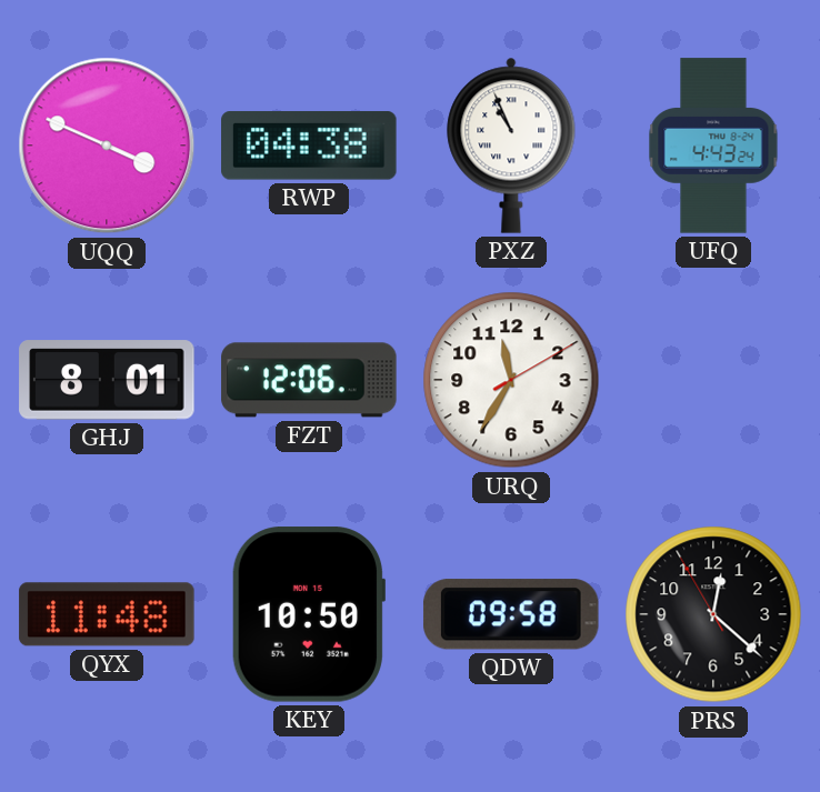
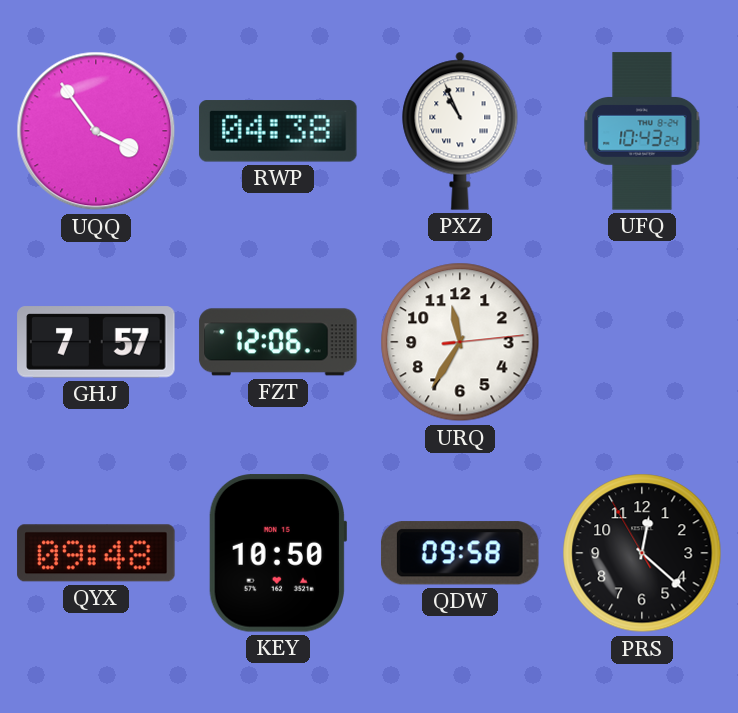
UQQ: 3:49 -> 3:54 (96, 131)
UFQ: 4:43 -> 10:43 (642, 131)
GHJ: 8:01 -> 7:57 (96, 342)
URQ: 11:35:10 -> 11:35:14 (460, 342)
QYX: 11:48 -> 09:48 (96, 553)
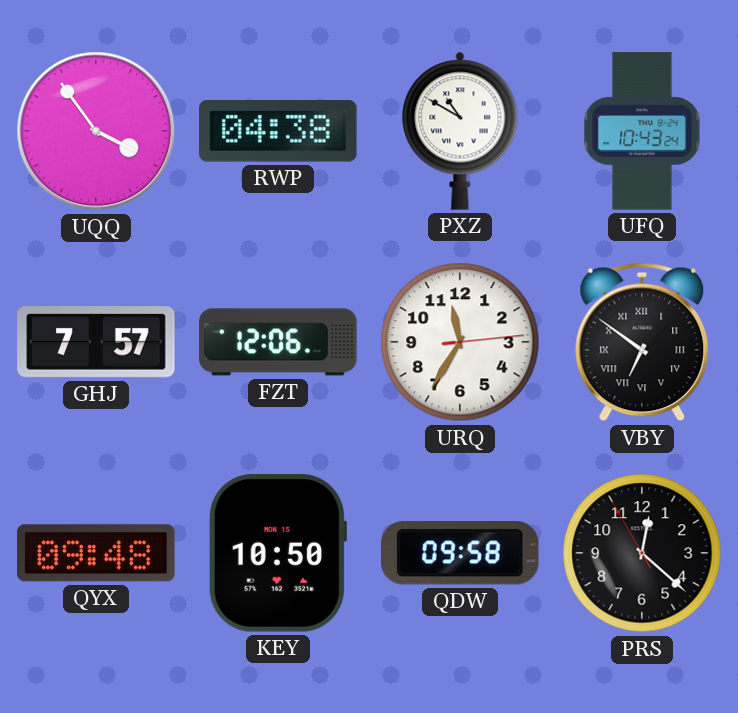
PXZ: 10:56 -> 10:50 (460, 131)
VBY: none -> 6:51 (642, 342)
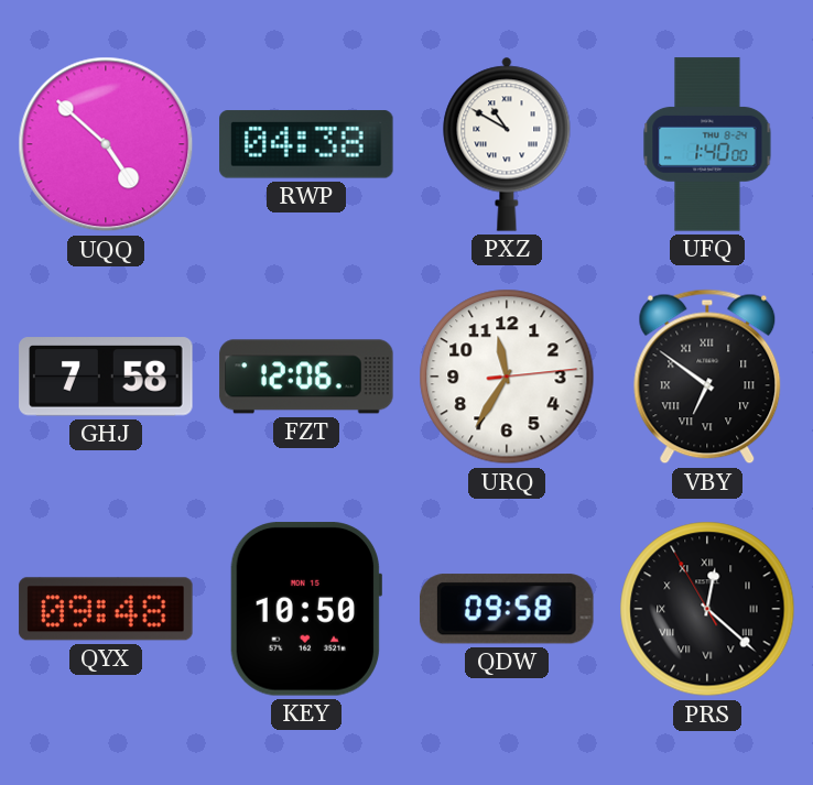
UQQ: 3:54 -> 4:52 (106, 144)
UFQ: 10:43 -> 1:40 (707, 144)
GHJ: 7:57 -> 7:58 (106, 377)
PRS numerals: Arabic -> Roman (707, 609)
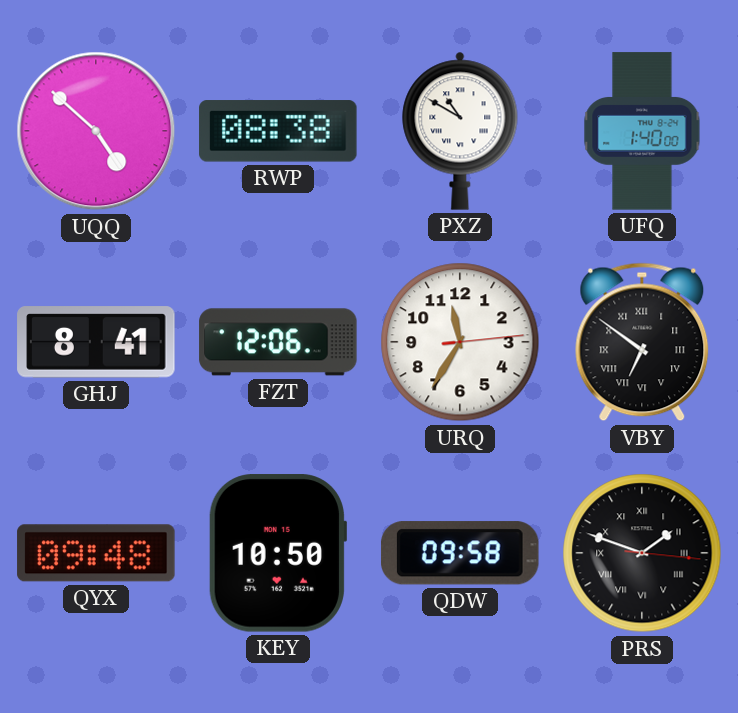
RWP: 04:38 -> 08:38 (278, 131)
GHJ: 7:58 -> 8:41 (96, 342)
PRS: 12:21 -> 1:48 (642, 553)
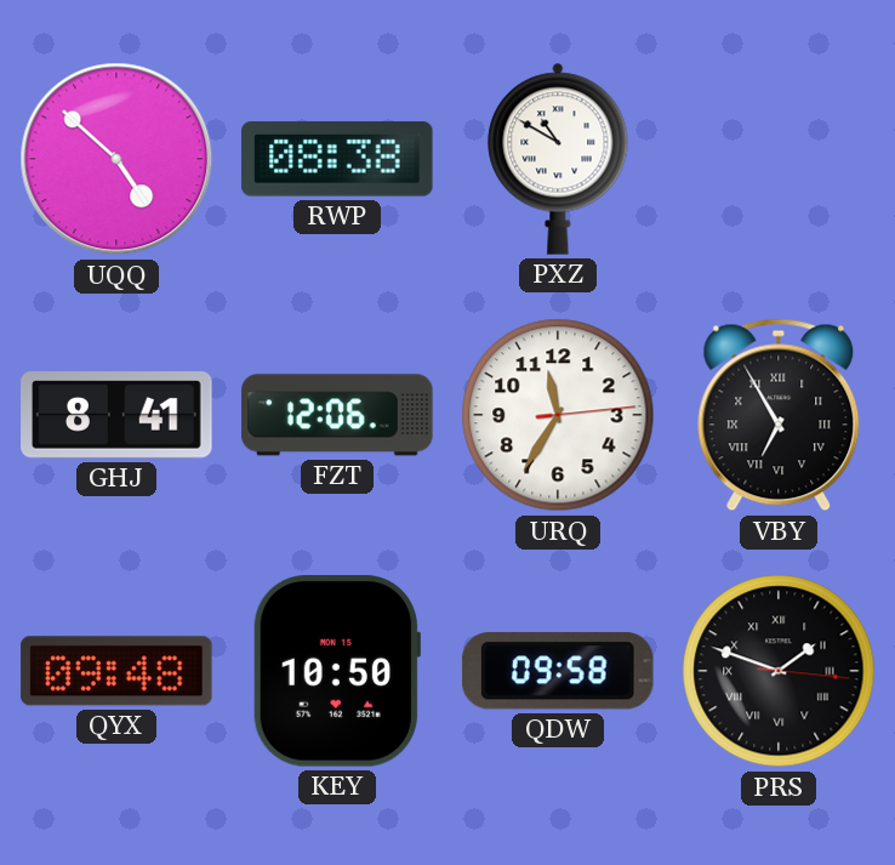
UFQ: 1:40 -> none (642, 131)
VBY: 6:51 -> 6:55 (779, 415)
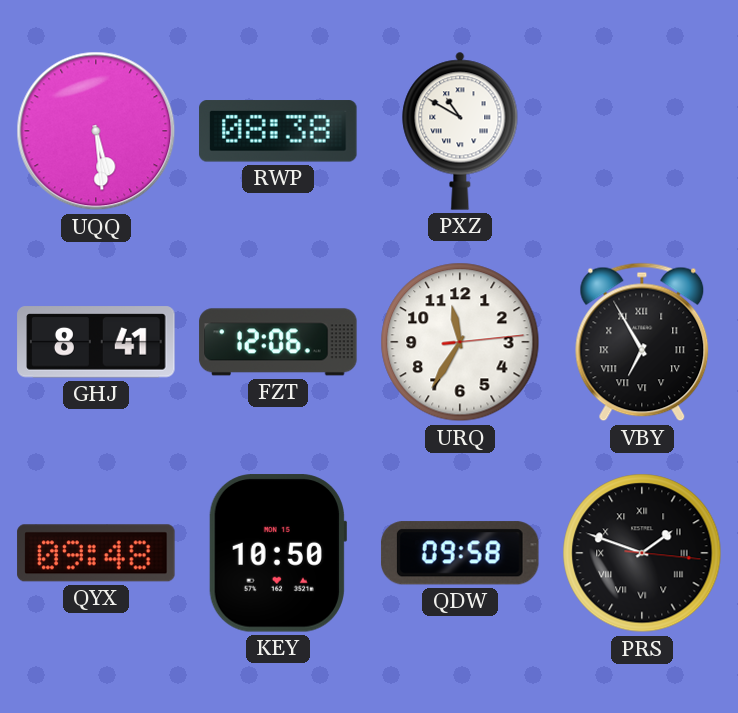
UQQ: 4:52 -> 5:29 (96, 131)
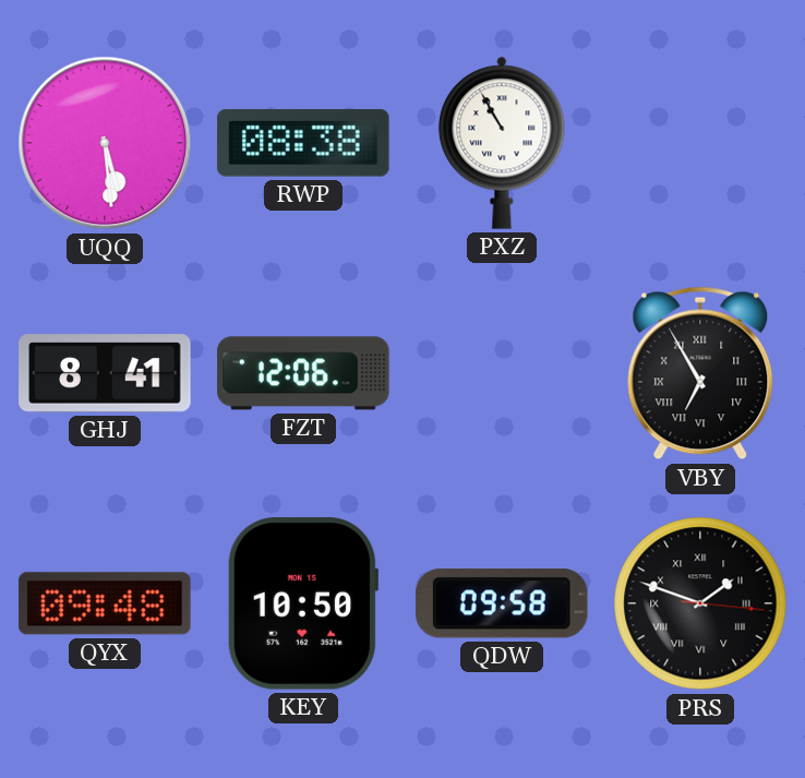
PXZ: 10:50 -> 10:55 (502, 143)
URQ: 11:35 -> none (460, 342)
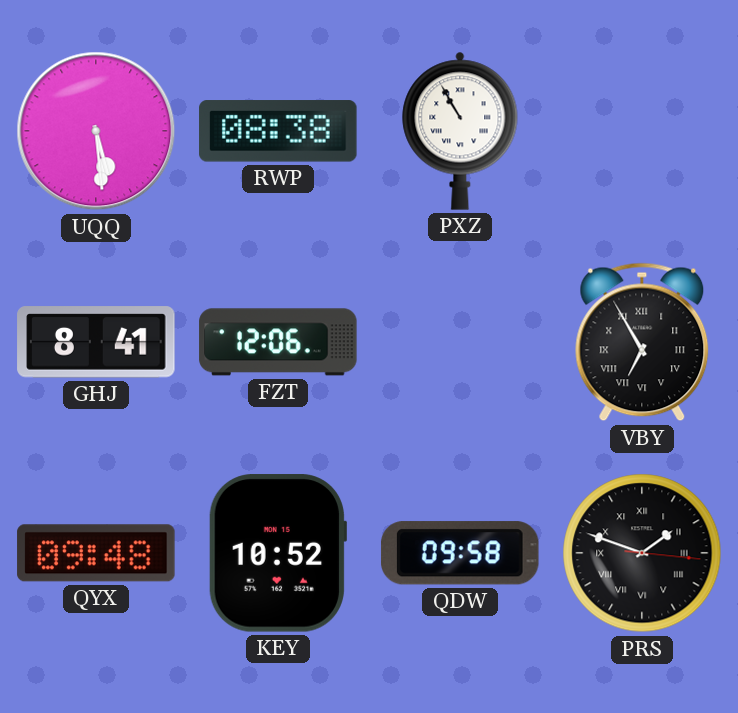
KEY: 10:50 -> 10:52 (277, 553)
